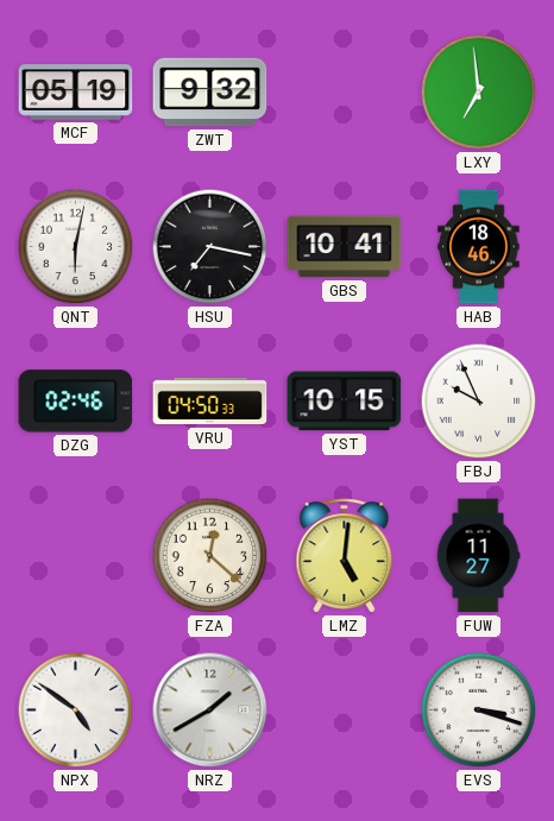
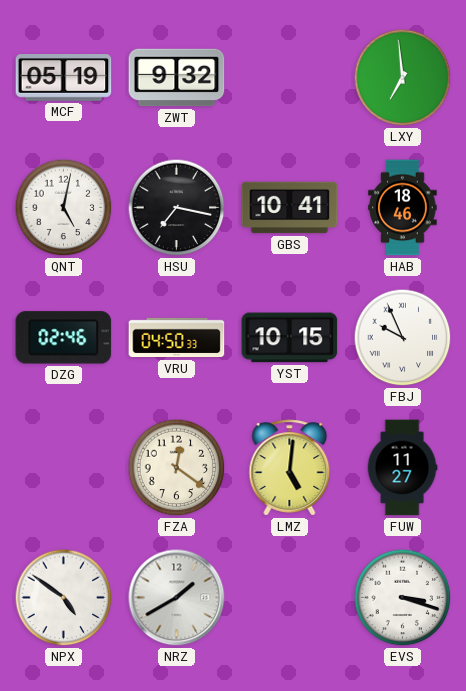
QNT: 6:02 -> 5:02 (64, 208)
FZA: 12:22 -> 12:21 (177, 468)
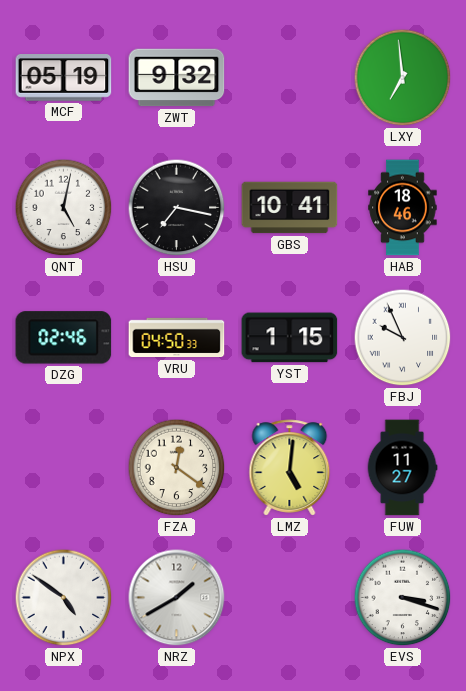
YST: 10:15 -> 1:15 (290, 338)
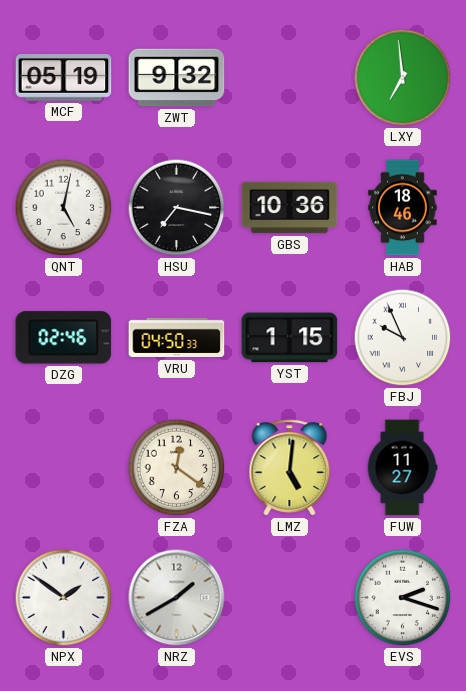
GBS: 10:41 -> 10:36 (290, 208)
NPX: 4:51 -> 1:51 (64, 598)
EVS: 3:18 -> 2:18 (403, 598)
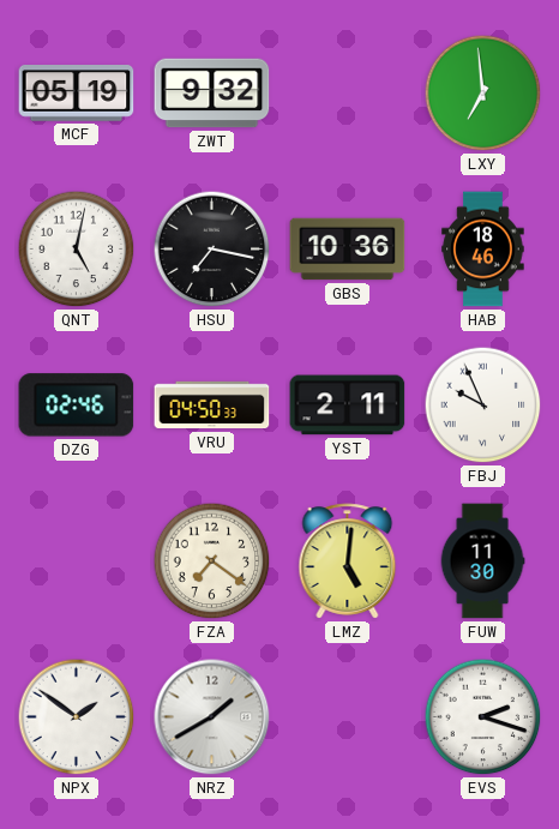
YST: 1:15 -> 2:11 (348, 406)
FZA: 12:21 -> 7:21 (212, 561)
FUW: 11:27 -> 11:30 (482, 561)
